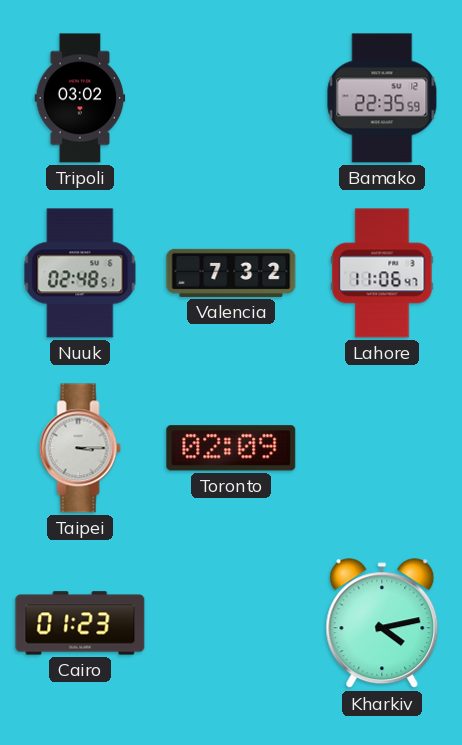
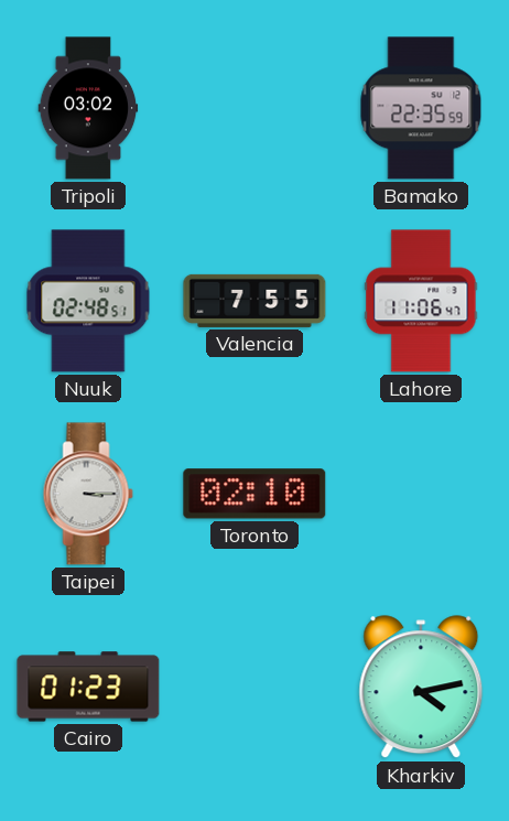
Valencia: 7:32 -> 7:55 (254, 301)
Toronto: 02:09 -> 02:10 (254, 494)
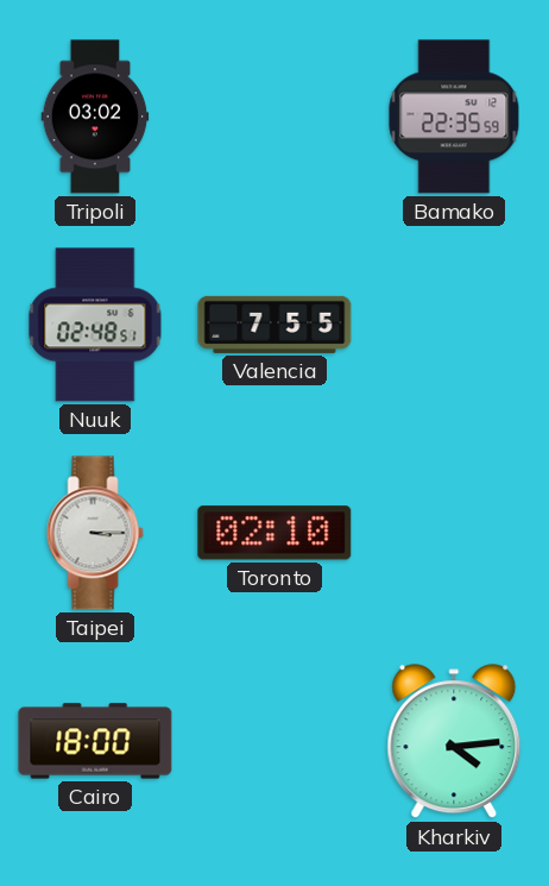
Lahore: 11:06 -> none (421, 301)
Cairo: 01:23 -> 18:00 (95, 741)
Kharkiv: 4:13 -> 4:14 (454, 742)
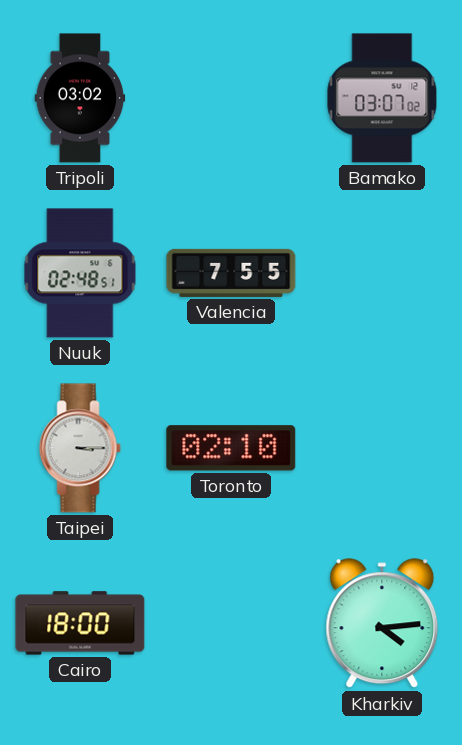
Bamako: 22:35 -> 03:07 (382, 98)
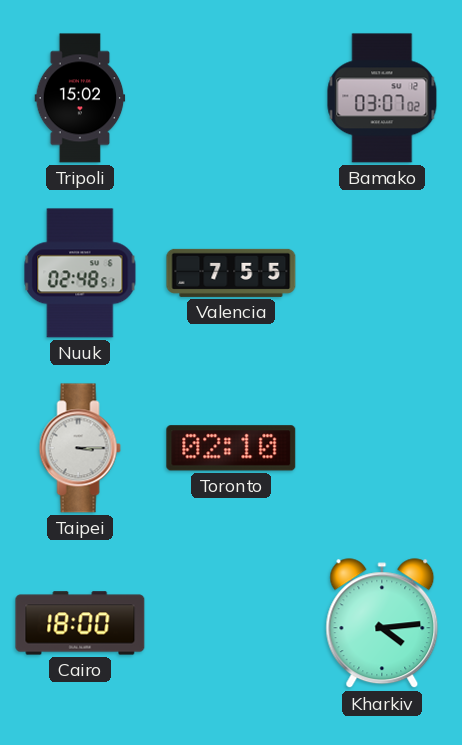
Tripoli: 03:02 -> 15:02 (80, 98)
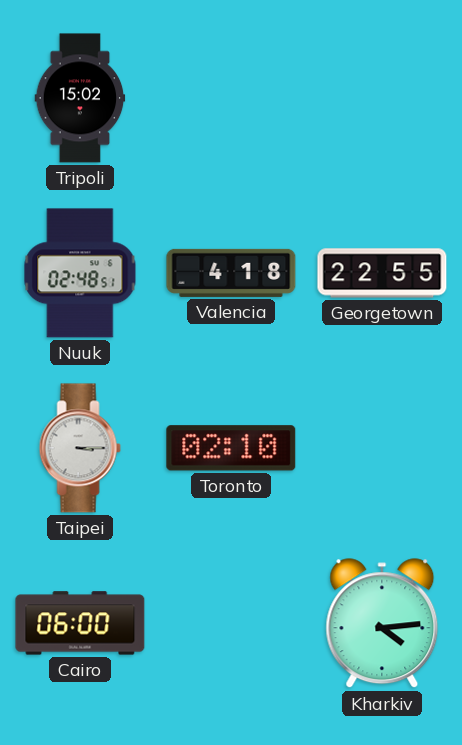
Bamako: 03:07 -> none (382, 98)
Valencia: 7:55 -> 4:18 (231, 273)
Georgetown: none -> 22:55 (382, 273)
Cairo: 18:00 -> 06:00 (80, 623)
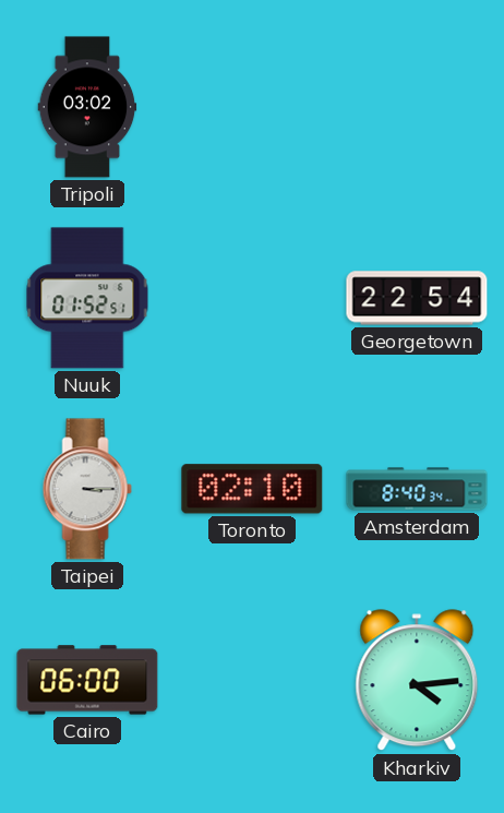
Tripoli: 15:02 -> 03:02 (87, 107)
Nuuk: 02:48 -> 01:52 (87, 298)
Valencia: 4:18 -> none (231, 273)
Georgetown: 22:55 -> 22:54 (417, 298)
Amsterdam: none -> 8:40 (417, 489)
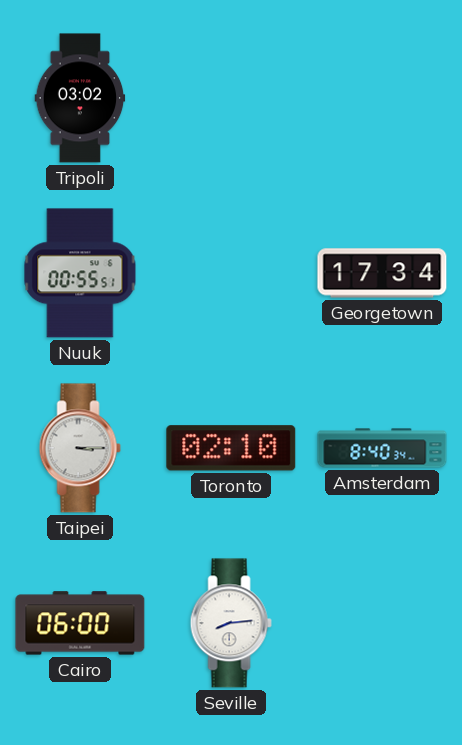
Nuuk: 01:52 -> 00:55 (80, 273)
Georgetown: 22:54 -> 17:34 (382, 273)
Seville: none -> 8:14 (231, 623)
Kharkiv: 4:14 -> none (417, 681)
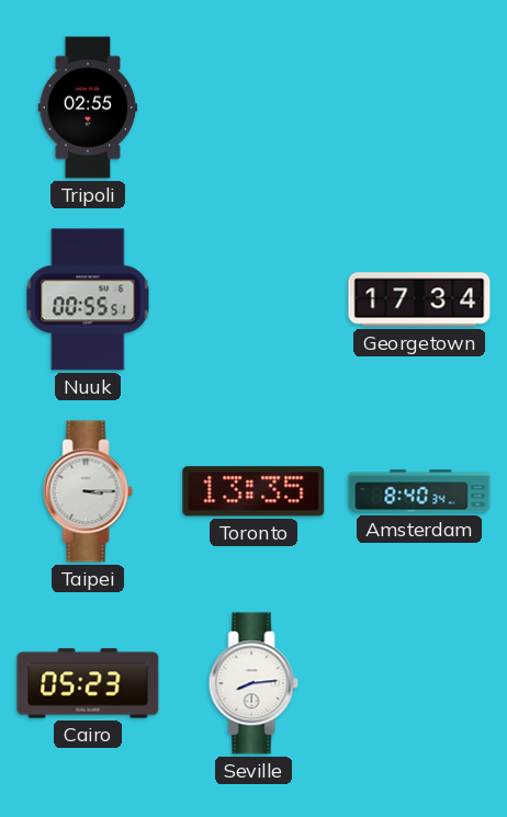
Tripoli: 03:02 -> 02:55 (88, 107)
Toronto: 02:10 -> 13:35 (253, 491)
Cairo: 06:00 -> 05:23 (88, 683)
